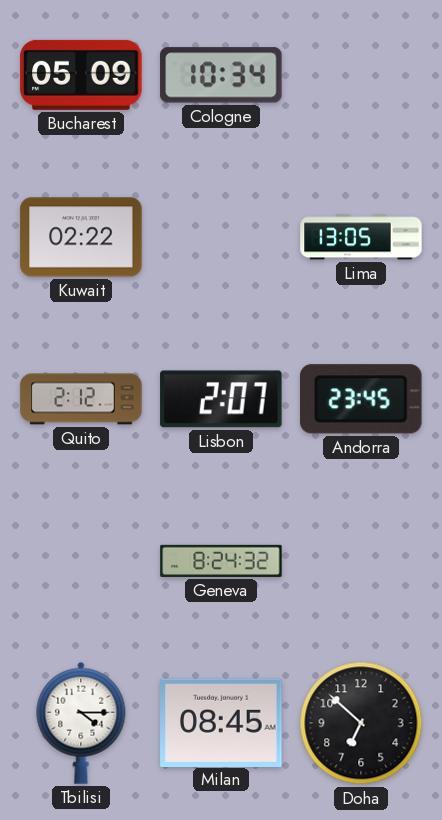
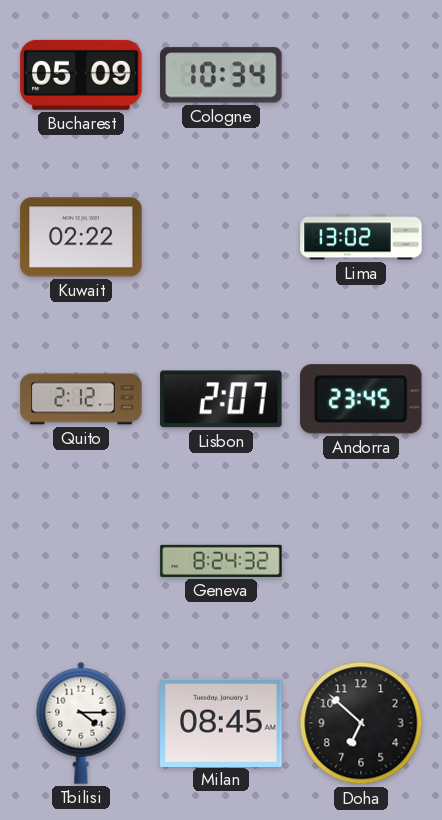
Lima: 13:05 -> 13:02 (361, 237)
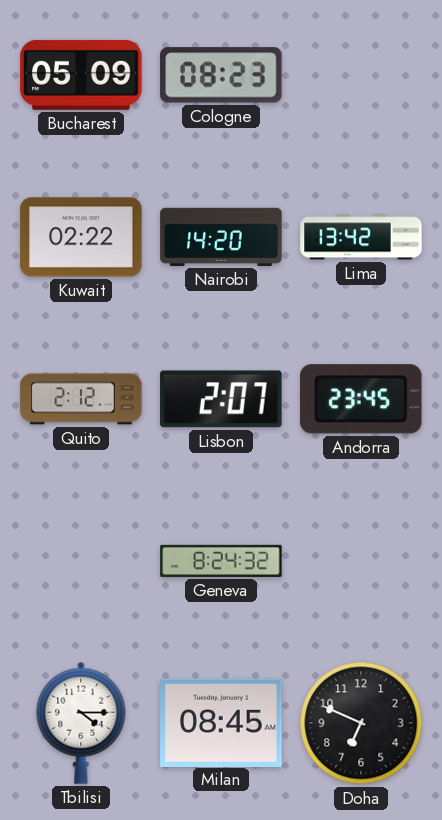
Cologne: 10:34 -> 08:23 (221, 75)
Nairobi: none -> 14:20 (221, 237)
Lima: 13:02 -> 13:42 (361, 237)
Doha: 6:52 -> 6:49 (361, 723)
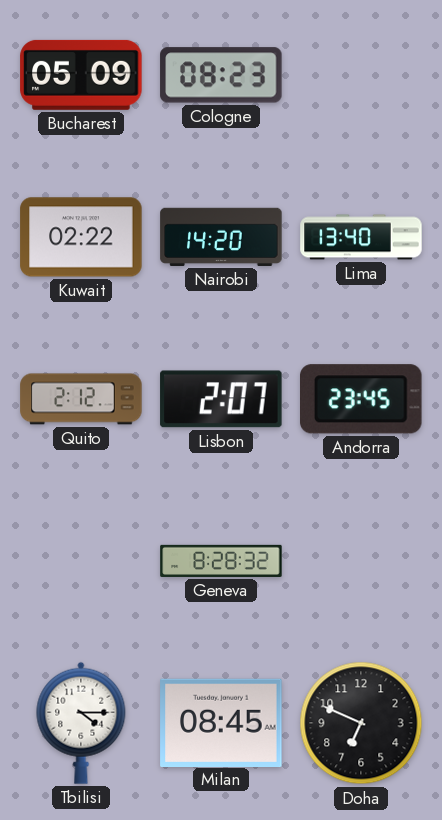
Lima: 13:42 -> 13:40 (361, 237)
Geneva: 8:24 -> 8:28 (221, 561)
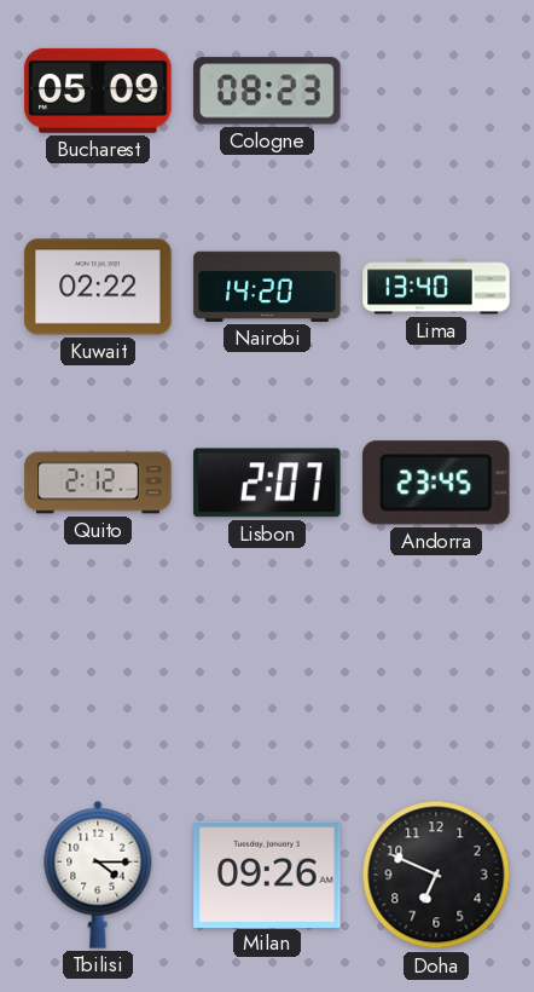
Geneva: 8:28 -> none (221, 561)
Milan: 08:45 -> 09:26 (267, 873)
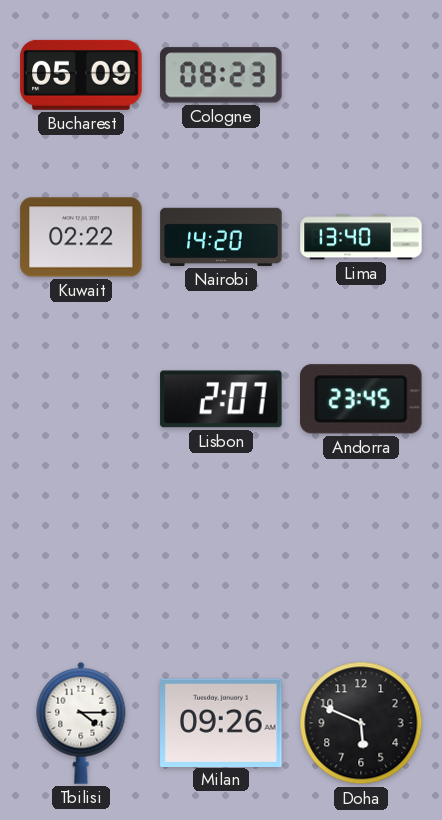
Quito: 2:12 -> none (98, 483)
Doha: 6:49 -> 5:49 (361, 723)
